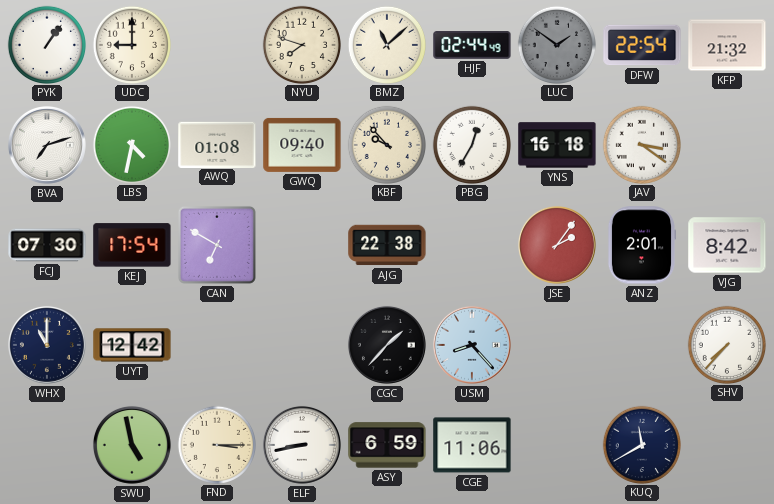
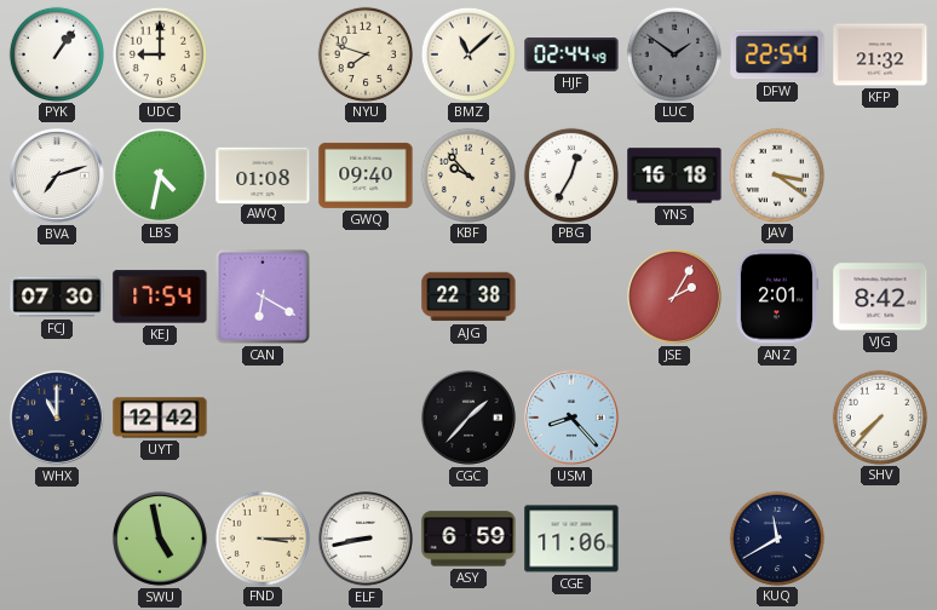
CAN: 6:50 -> 6:20 (263, 297)
JSE: 2:06 -> 2:05 (674, 297)
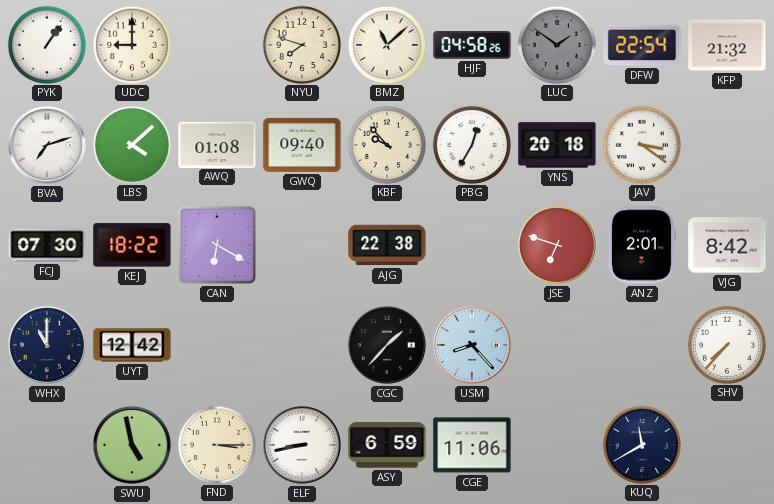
HJF: 02:44 -> 04:58 (472, 45)
LBS: 4:32 -> 4:08 (131, 144)
YNS: 16:18 -> 20:18 (557, 145)
KEJ: 17:54 -> 18:22 (132, 245)
JSE: 2:05 -> 6:48 (557, 245)
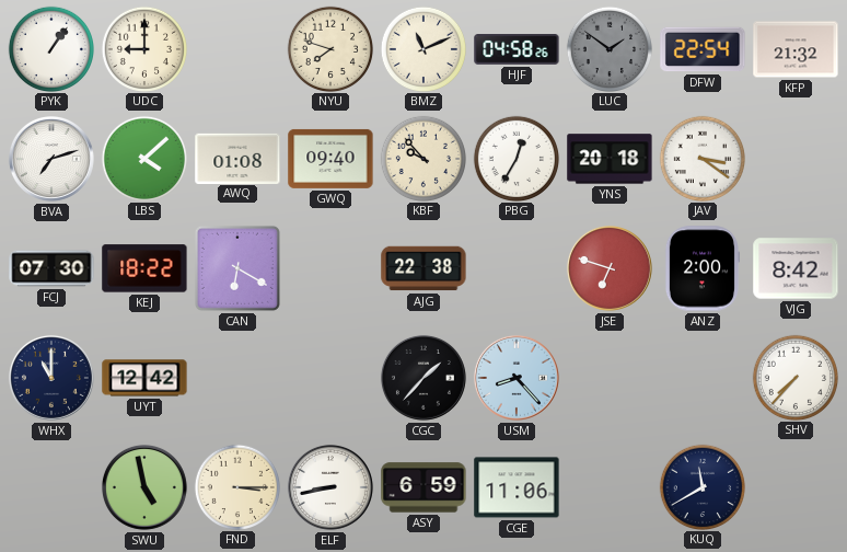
BMZ: 11:08 -> 11:11 (422, 48)
ANZ: 2:01 -> 2:00 (701, 268)
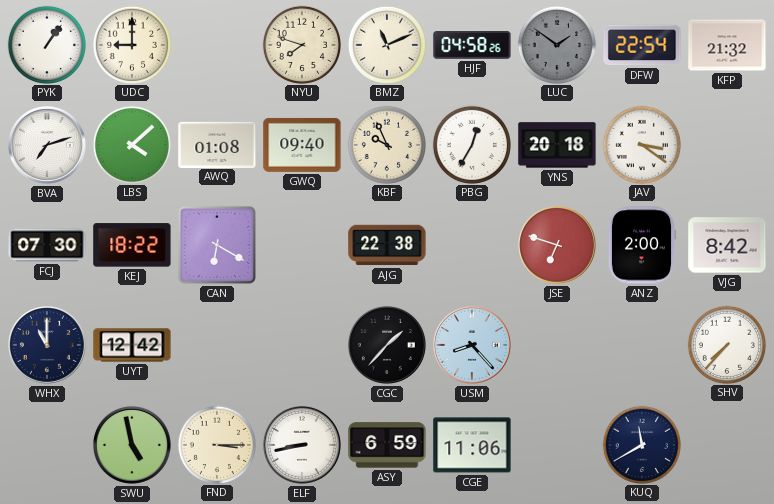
KBF: 9:53 -> 9:56 (386, 144)
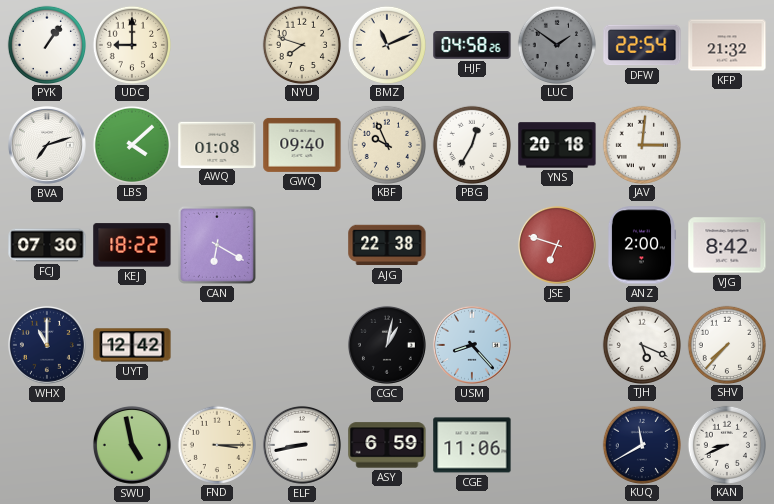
JAV: 3:21 -> 3:01 (641, 144)
CGC: 1:37 -> 1:02 (387, 345)
TJH: none -> 5:19 (641, 344)
KAN: none -> 8:41 (726, 444)
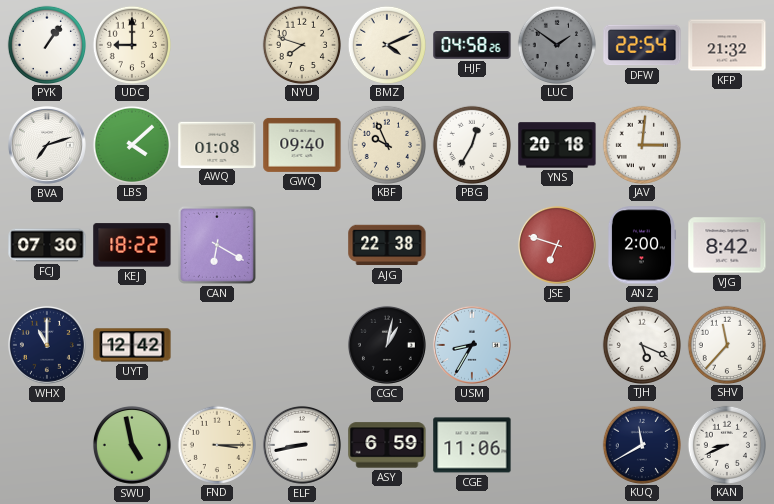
BMZ: 11:11 -> 4:11 (386, 44)
USM: 8:23 -> 8:35 (472, 345)
SHV: 7:37 -> 11:37 (726, 344)
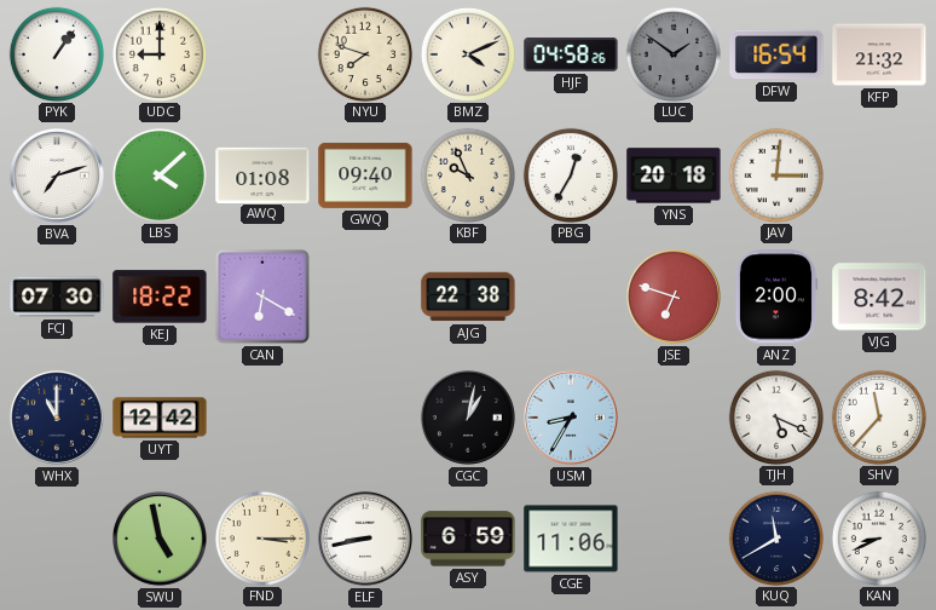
DFW: 22:54 -> 16:54 (776, 54)
